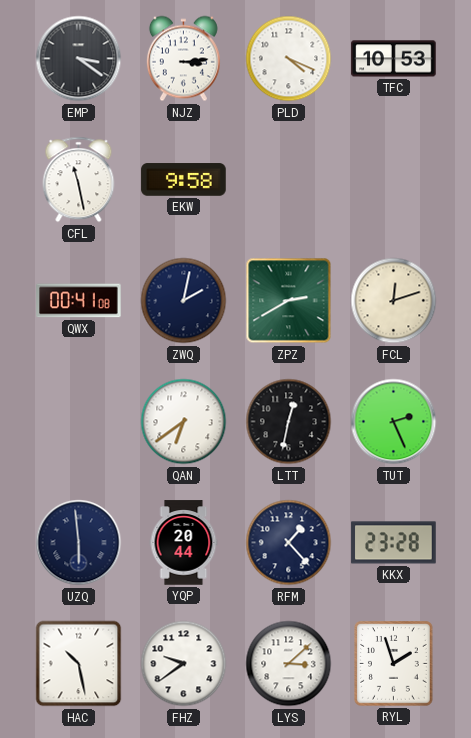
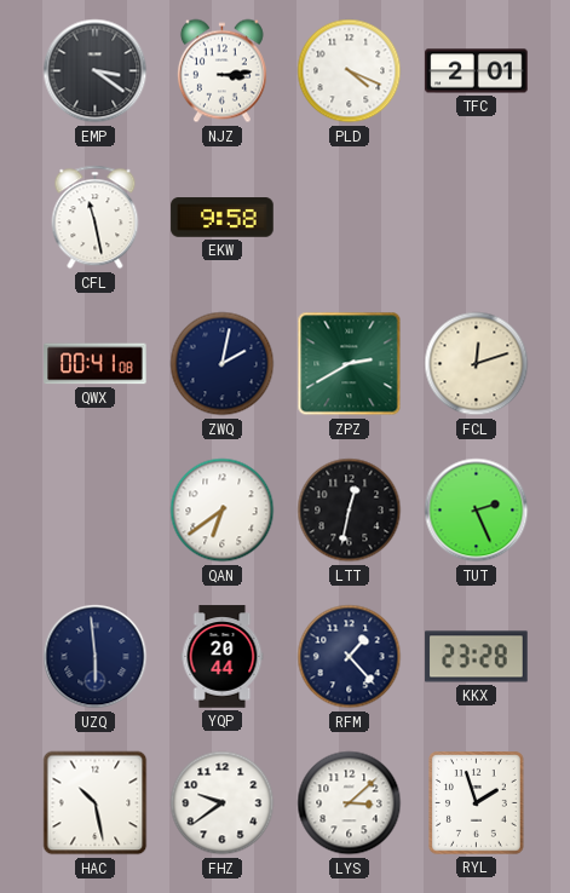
TFC: 10:53 -> 2:01 (477, 71)
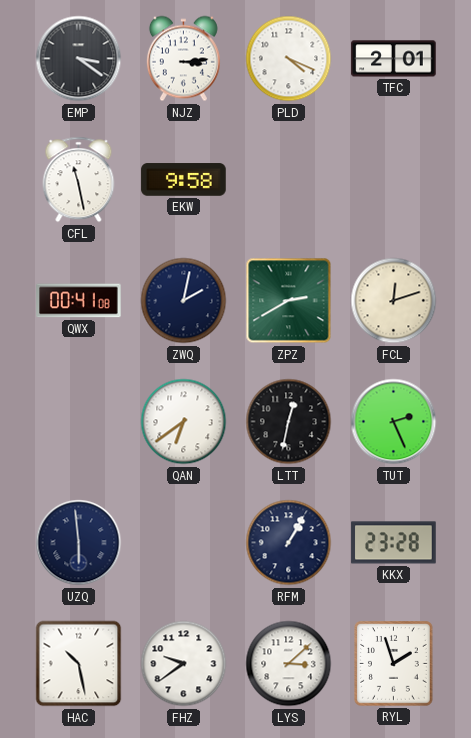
YQP: 20:44 -> none (223, 657)
RFM: 1:23 -> 1:05 (289, 543)
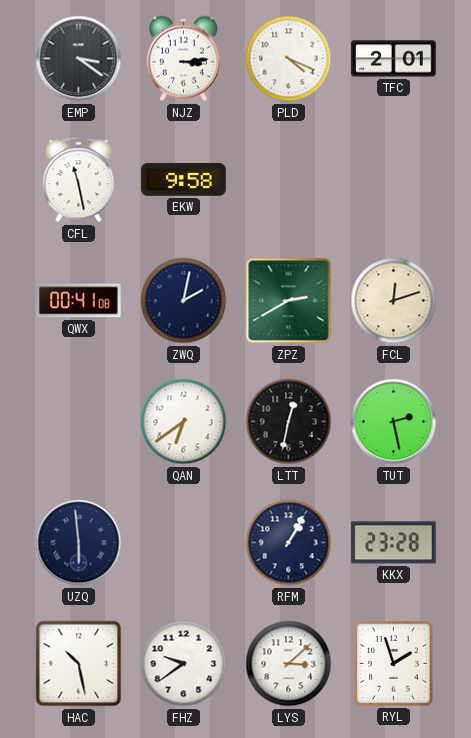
TUT: 2:26 -> 2:28 (394, 422)
